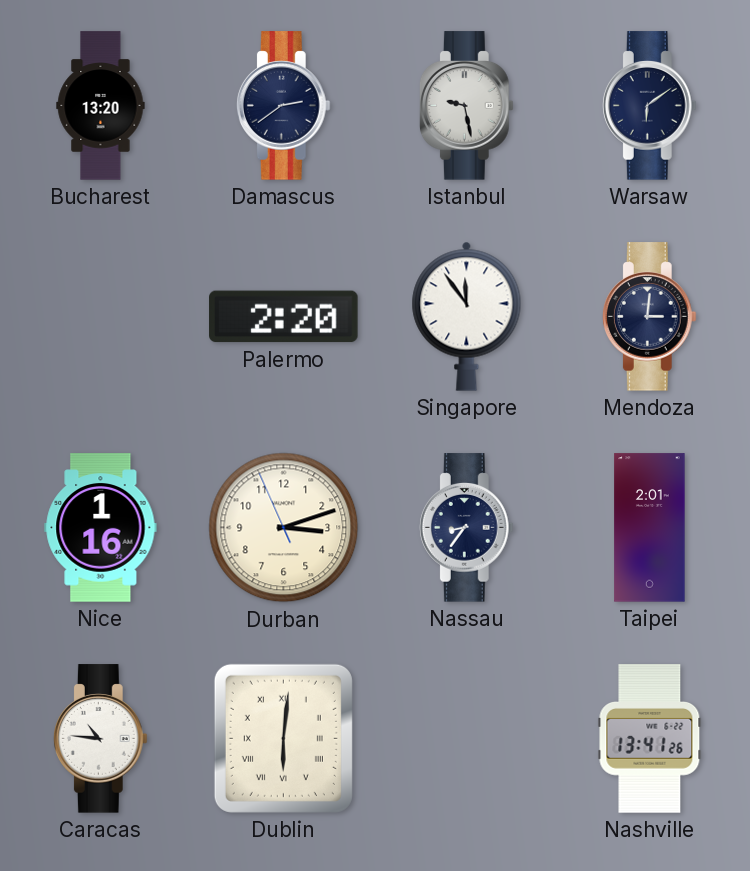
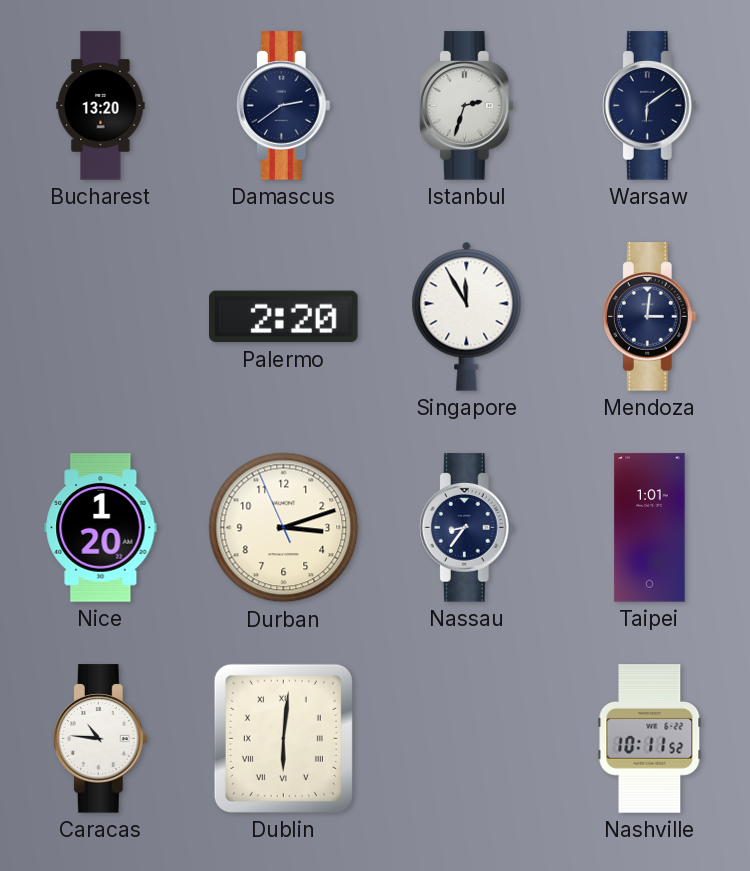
Istanbul: 9:28 -> 2:33 (466, 106)
Singapore: 11:54 -> 11:55 (467, 316)
Nice: 1:16 -> 1:20 (101, 528)
Taipei: 2:01 -> 1:01 (650, 528)
Nashville: 13:41 -> 10:11 (650, 739)
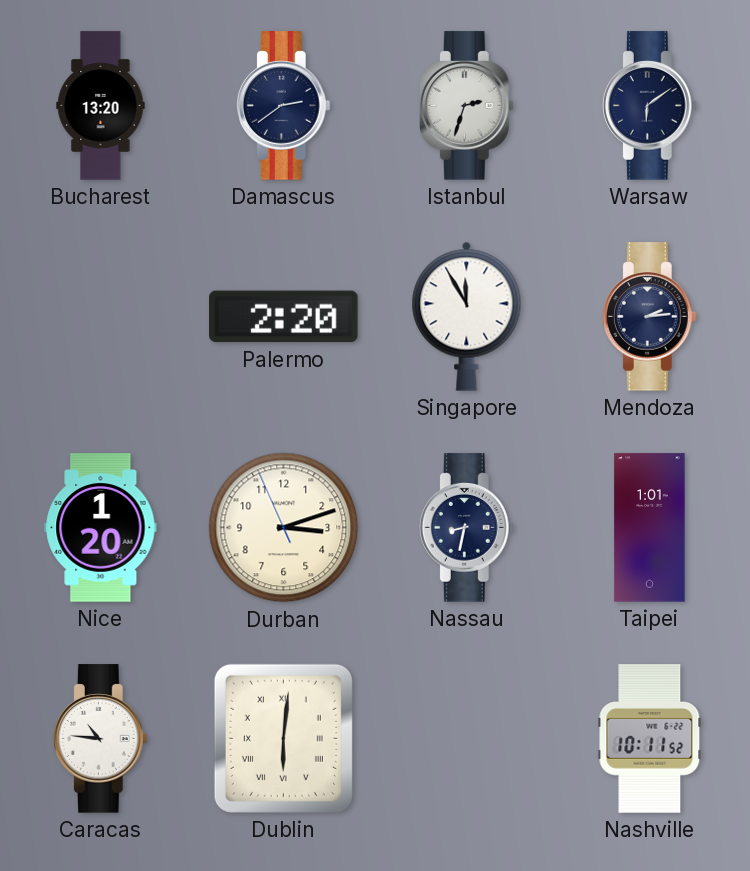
Mendoza: 3:01 -> 2:14 (649, 317)
Nassau: 8:36 -> 8:32 (466, 528)
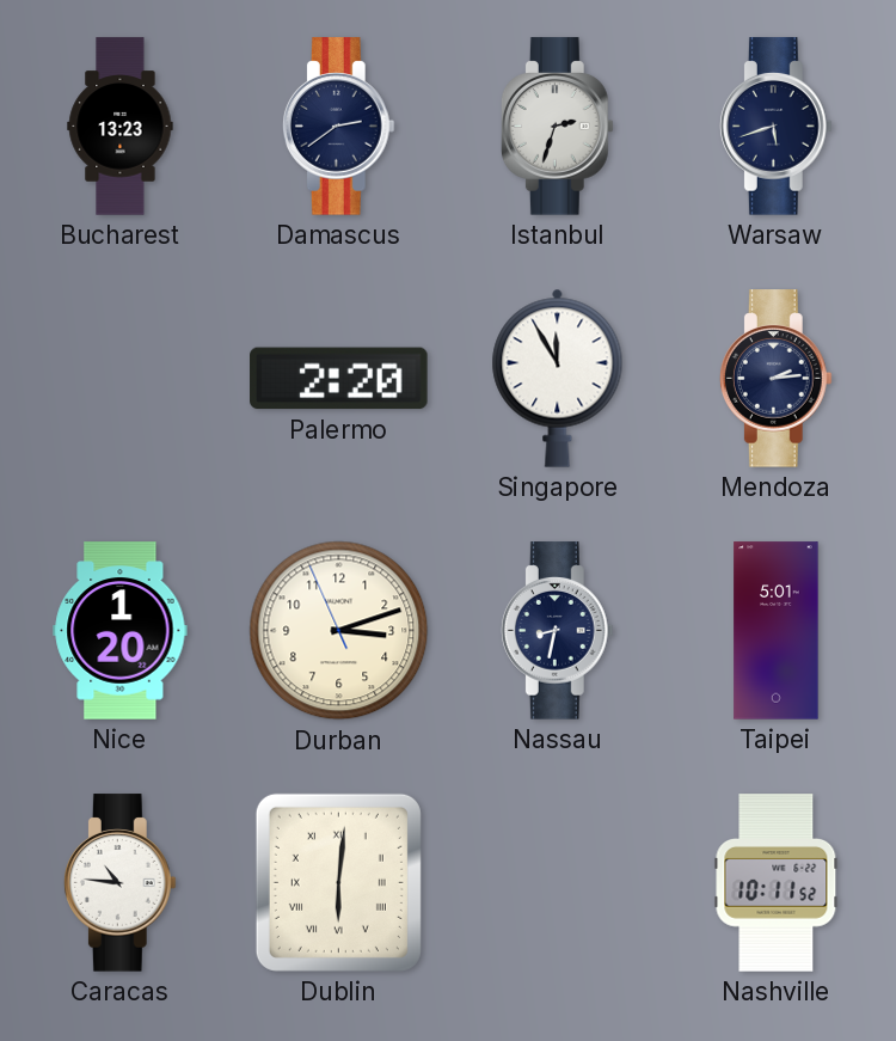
Bucharest: 13:20 -> 13:23 (121, 127)
Warsaw: 6:09 -> 5:42 (775, 127)
Taipei: 1:01 -> 5:01 (777, 631)
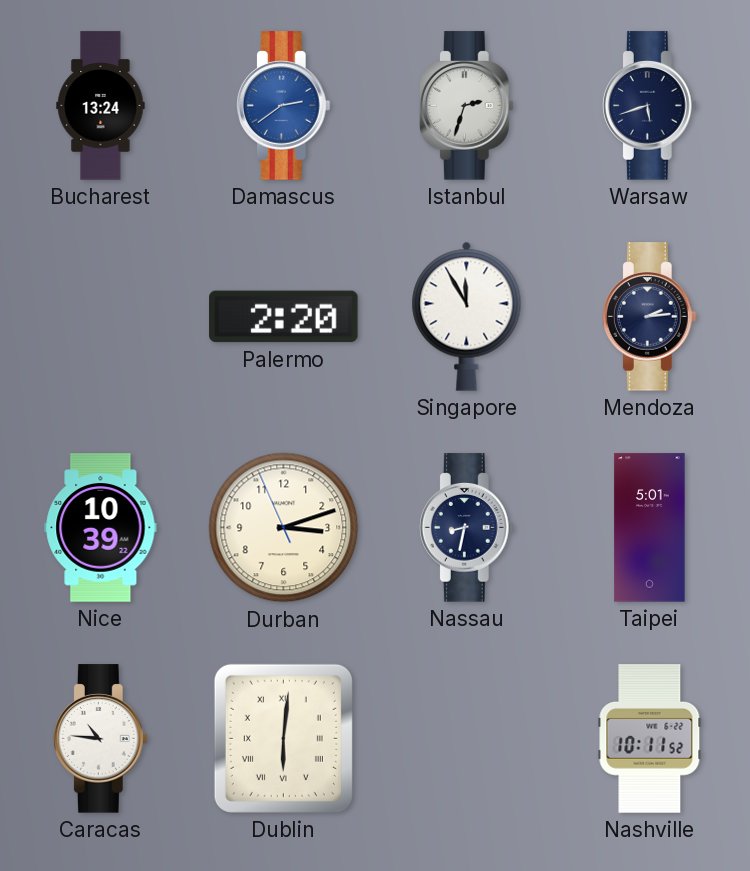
Bucharest: 13:23 -> 13:24 (101, 106)
Damascus dial: navy -> blue (283, 106)
Nice: 1:20 -> 10:39 (101, 528)
